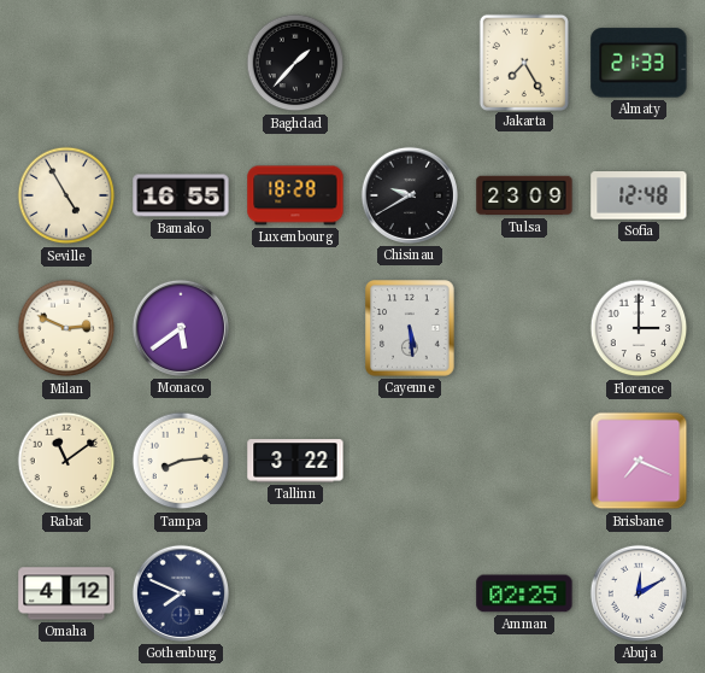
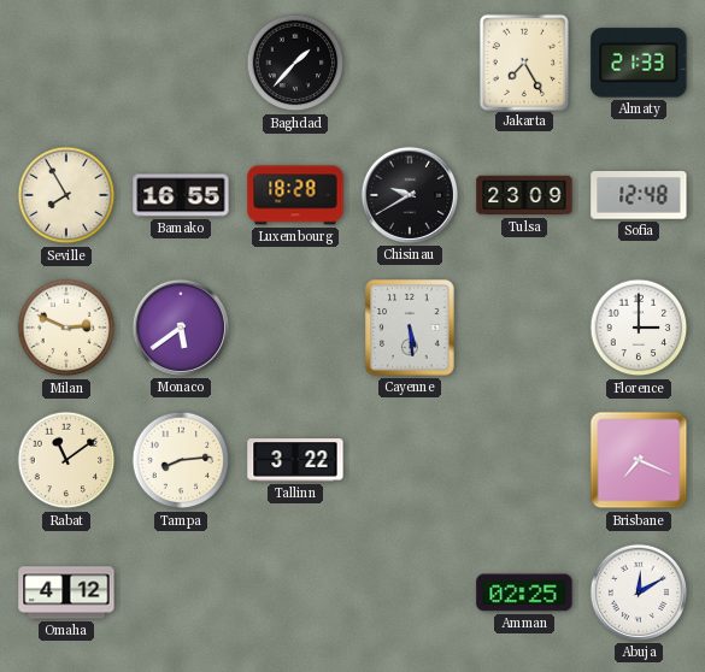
Seville: 4:55 -> 7:55 (66, 195)
Gothenburg: 7:49 -> none (181, 593)
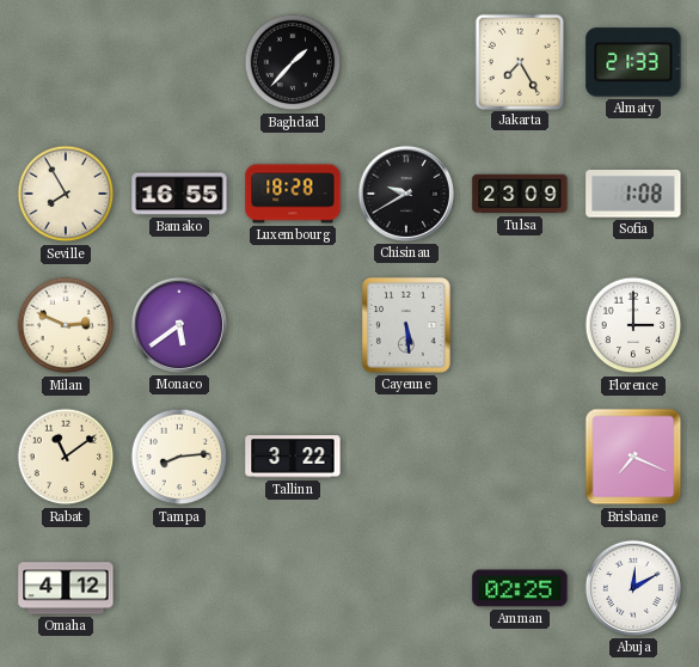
Sofia: 12:48 -> 1:08 (633, 194)
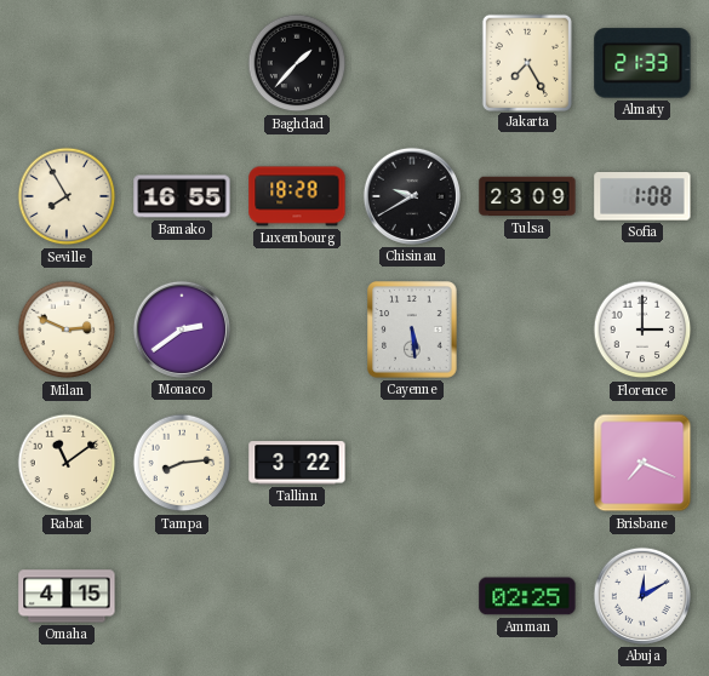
Monaco: 5:39 -> 2:39 (182, 330)
Omaha: 4:12 -> 4:15 (67, 596)
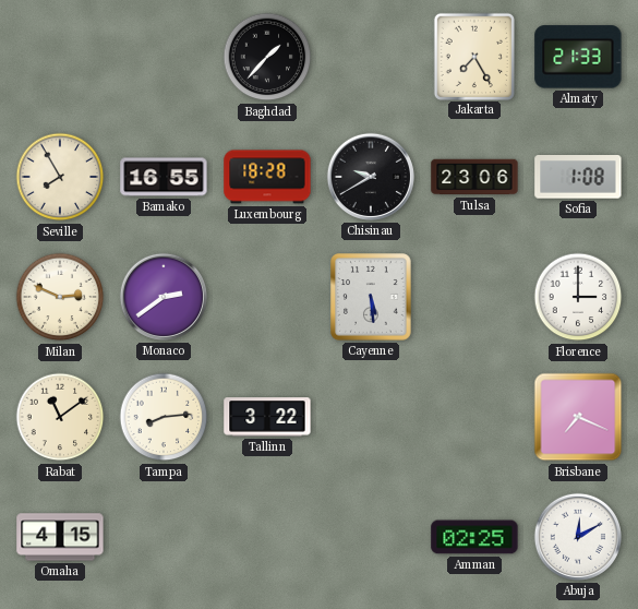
Tulsa: 23:09 -> 23:06 (474, 177)
